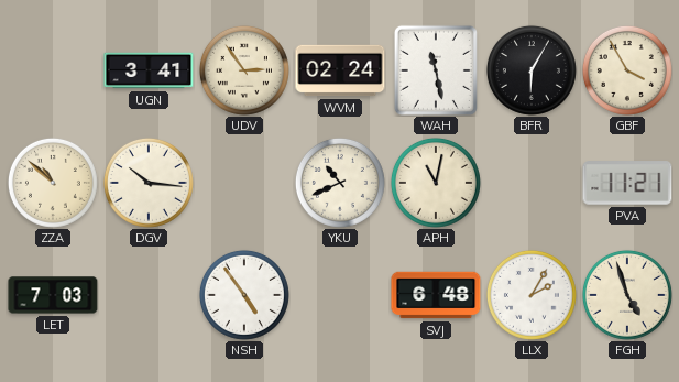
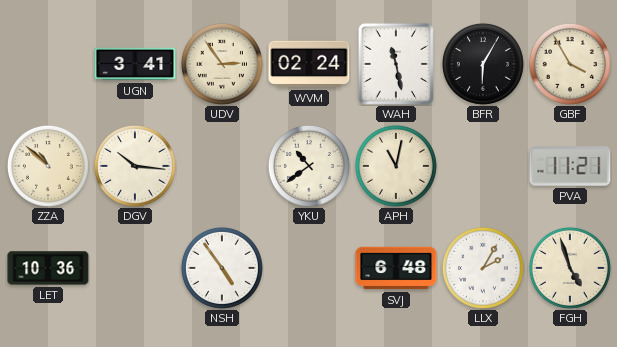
YKU: 10:41 -> 10:39 (309, 166)
LET: 7:03 -> 10:36 (48, 268)
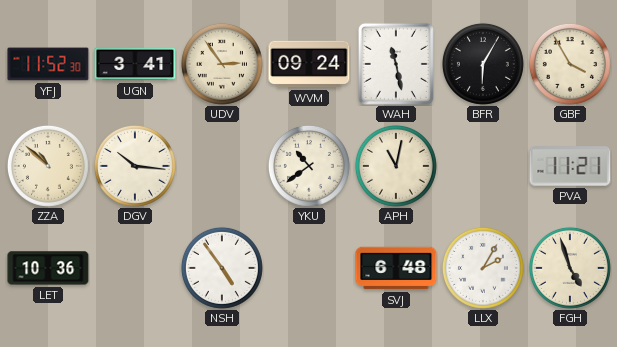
YFJ: none -> 11:52 (48, 64)
WVM: 02:24 -> 09:24 (309, 64)
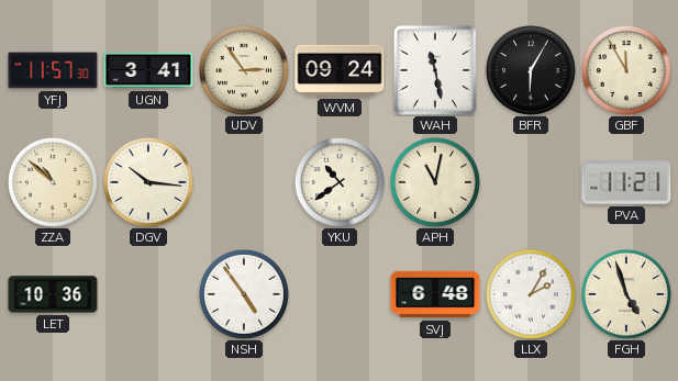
YFJ: 11:52 -> 11:57 (53, 70)
GBF: 3:55 -> 11:55 (626, 70)
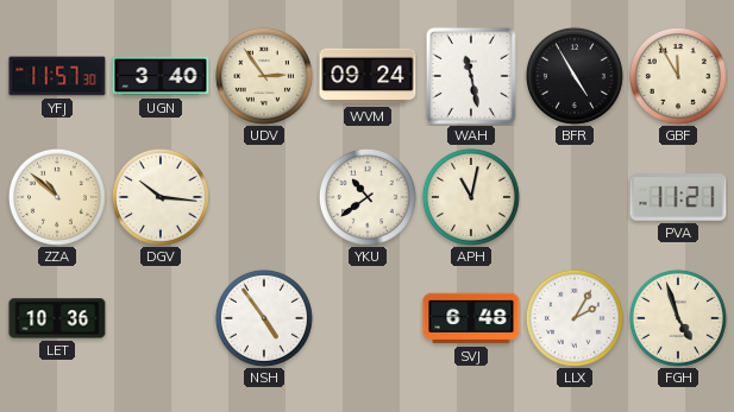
UGN: 3:41 -> 3:40 (161, 76)
BFR: 6:05 -> 4:55 (575, 76)
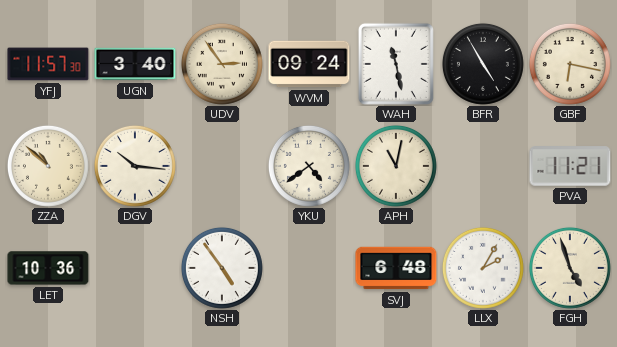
GBF: 11:55 -> 6:17 (570, 64)
YKU: 10:39 -> 4:39 (309, 166)
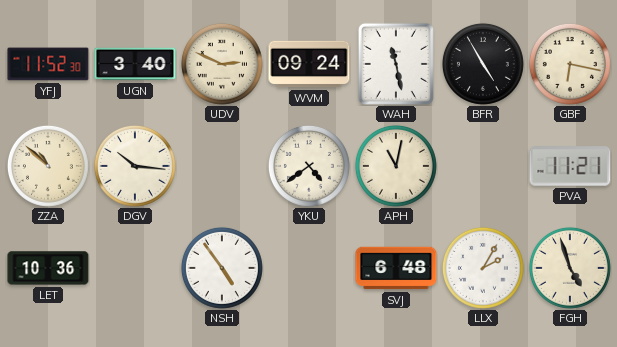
YFJ: 11:57 -> 11:52 (48, 64)
UDV: 2:54 -> 2:49 (222, 64)
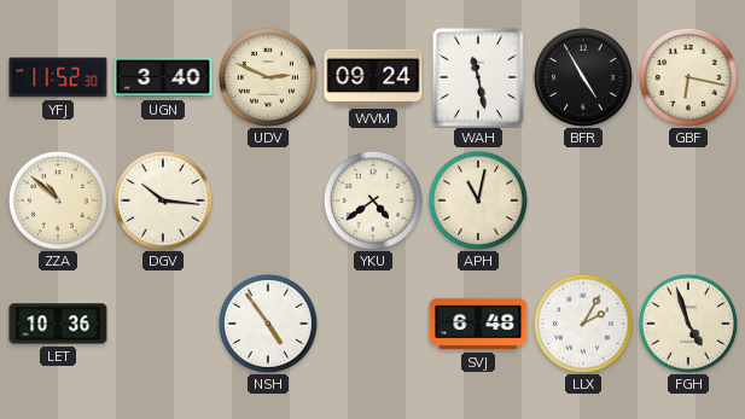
PVA: 11:21 -> none (570, 166)
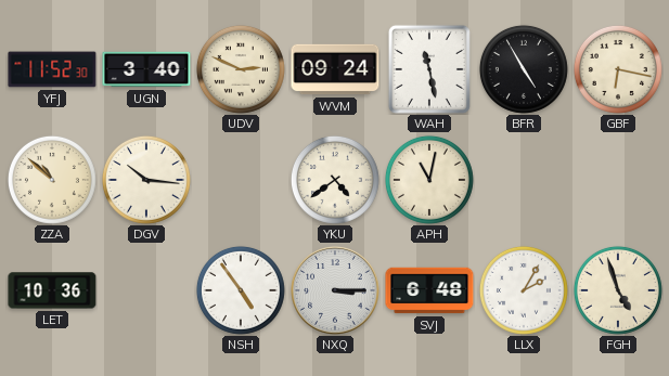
NXQ: none -> 3:15 (335, 290)
